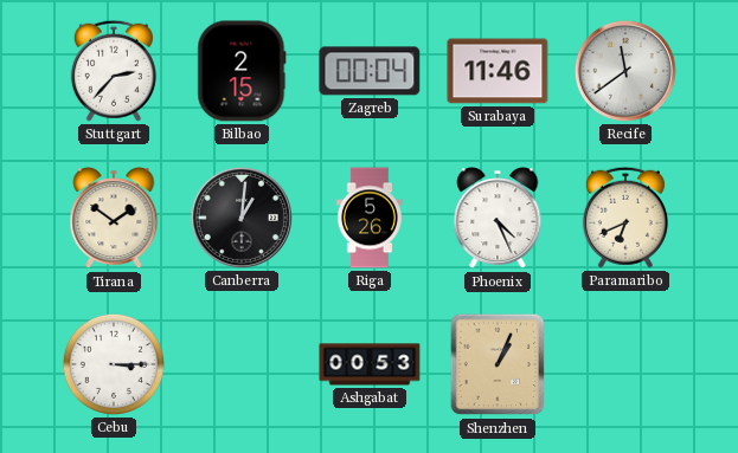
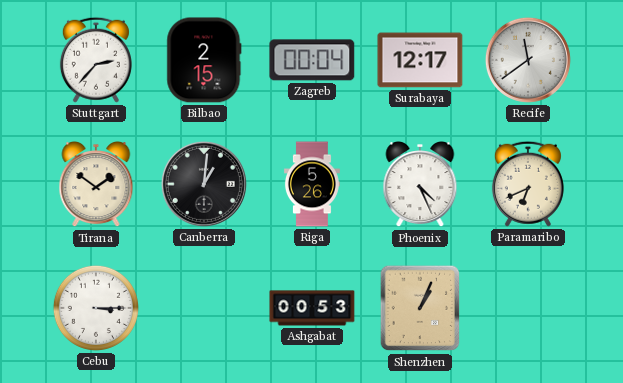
Surabaya: 11:46 -> 12:17 (420, 60)
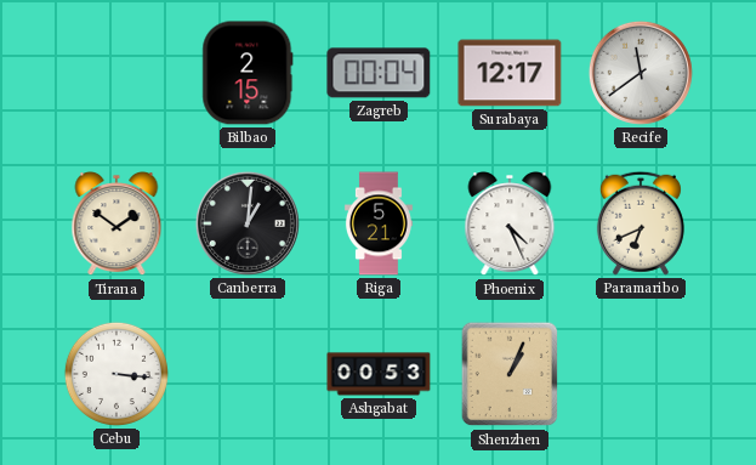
Stuttgart: 2:37 -> none (96, 60)
Riga: 5:26 -> 5:21 (379, 223)
Cebu: 3:15 -> 3:16 (116, 374)
